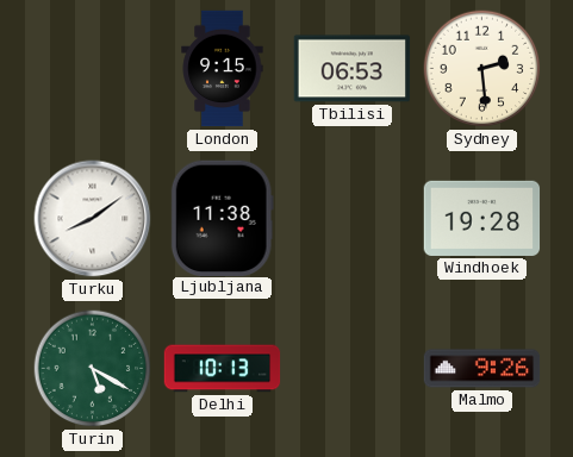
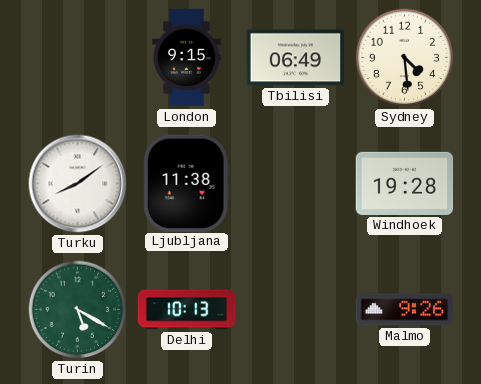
Tbilisi: 06:53 -> 06:49 (296, 58)
Sydney: 2:29 -> 4:29 (405, 58)
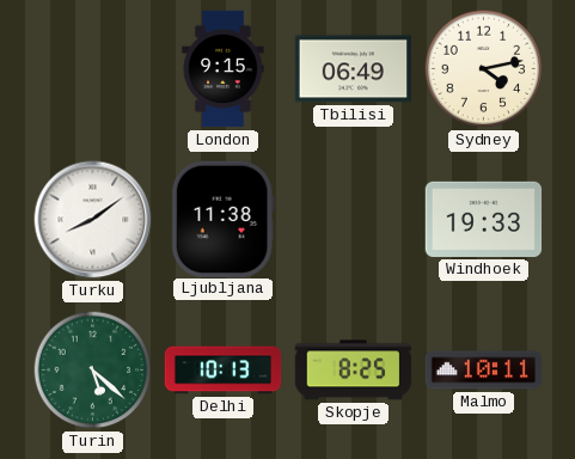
Sydney: 4:29 -> 4:13 (484, 69)
Windhoek: 19:28 -> 19:33 (484, 219)
Turin: 5:20 -> 5:22 (93, 371)
Skopje: none -> 8:25 (354, 371)
Malmo: 9:26 -> 10:11 (484, 371)
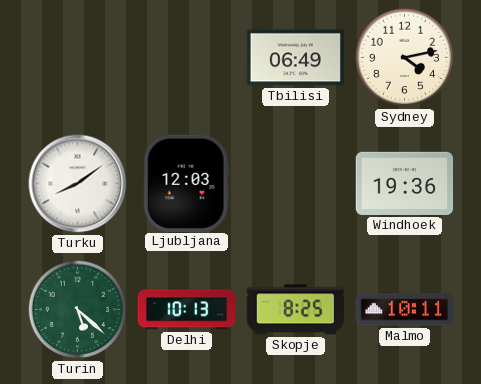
London: 9:15 -> none (224, 69)
Ljubljana: 11:38 -> 12:03 (186, 183)
Windhoek: 19:33 -> 19:36 (405, 183)
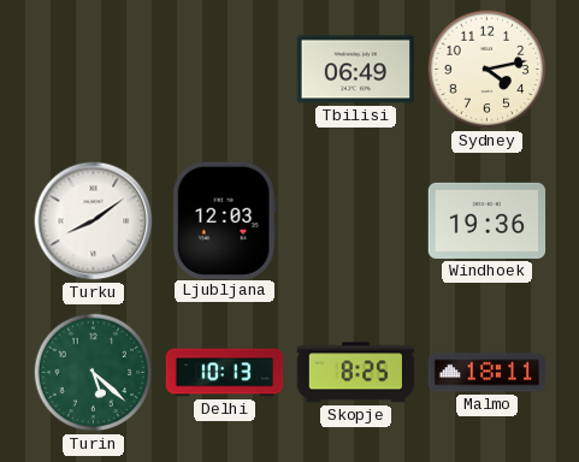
Malmo: 10:11 -> 18:11 (488, 373)
